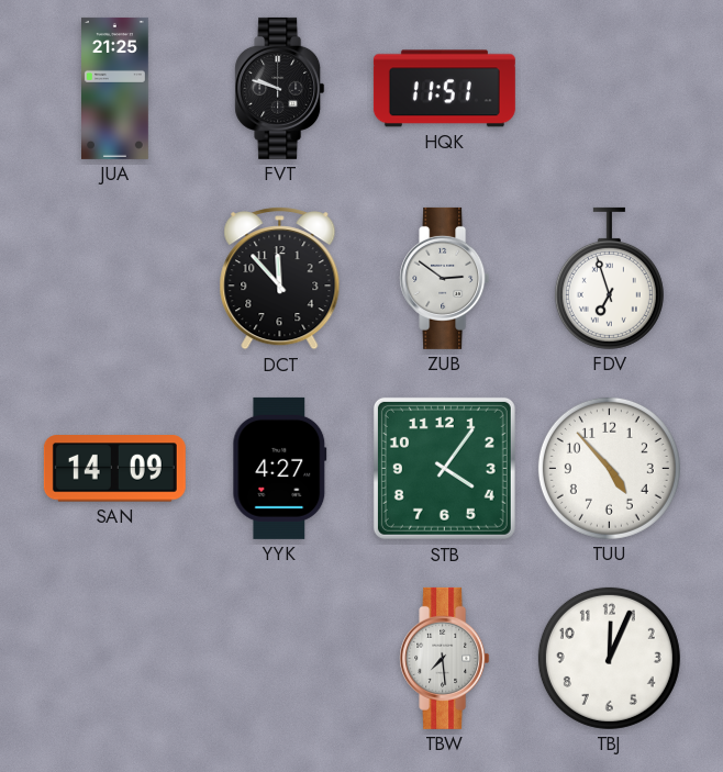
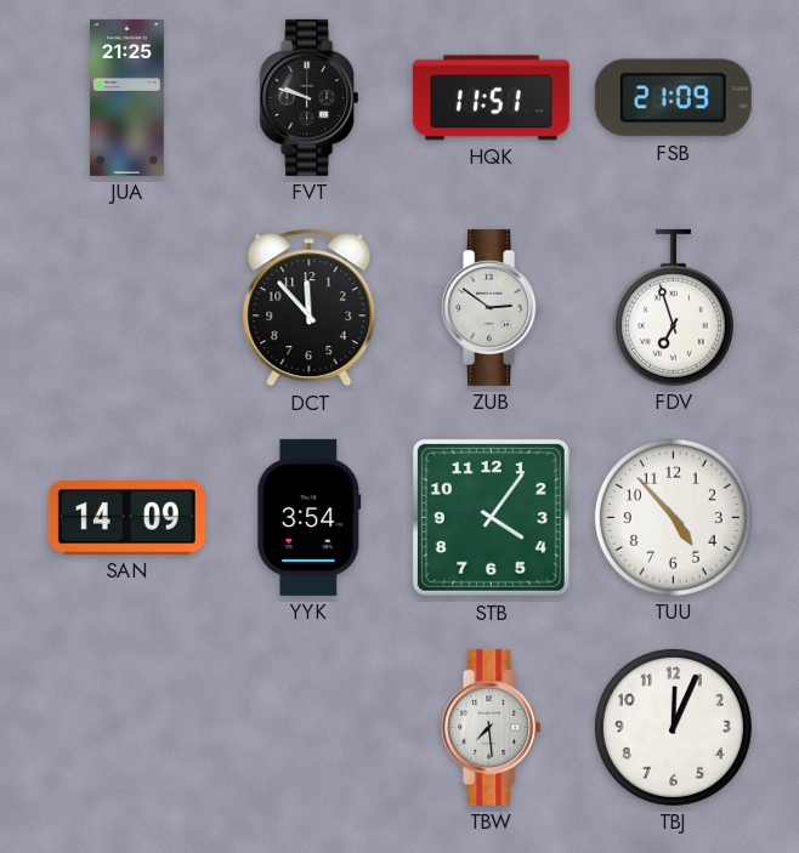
FSB: none -> 21:09 (673, 98)
YYK: 4:27 -> 3:54 (310, 517)
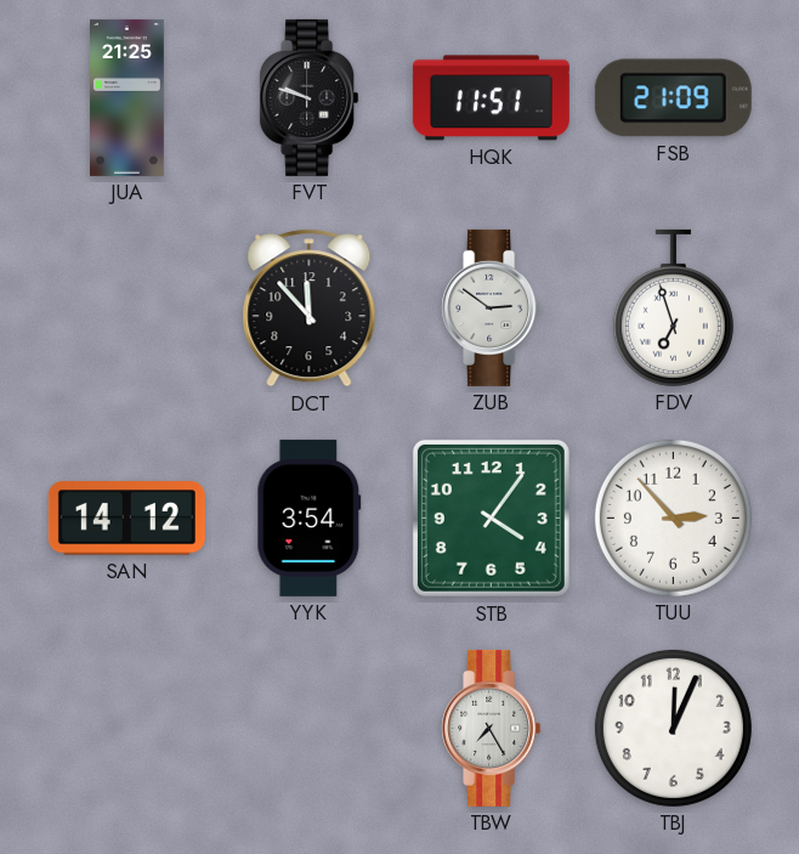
SAN: 14:09 -> 14:12 (126, 519)
TUU: 4:53 -> 2:53 (673, 518)
TBW: 7:29 -> 7:25 (492, 728)
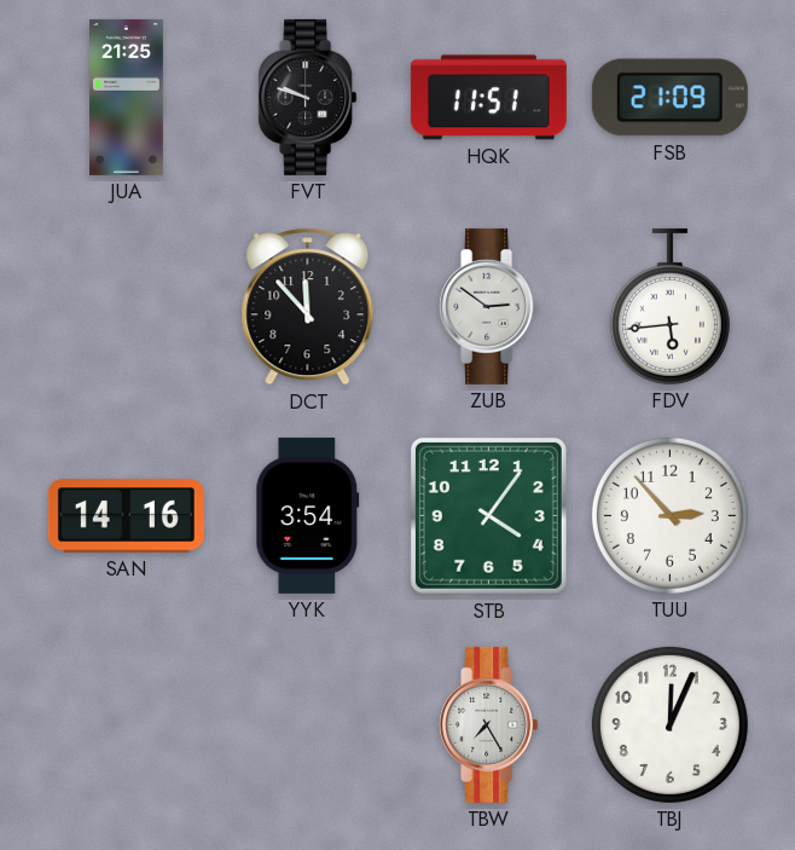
FDV: 6:57 -> 5:44 (669, 306)
SAN: 14:12 -> 14:16 (126, 516)
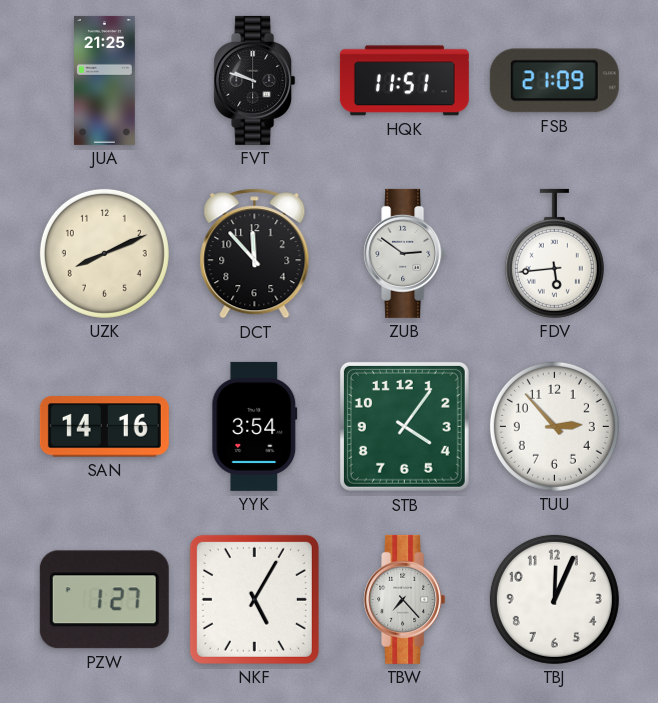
UZK: none -> 8:11 (104, 253)
PZW: none -> 1:27 (104, 600)
NKF: none -> 5:05 (254, 599)
TBW: 7:25 -> 7:23 (405, 599)
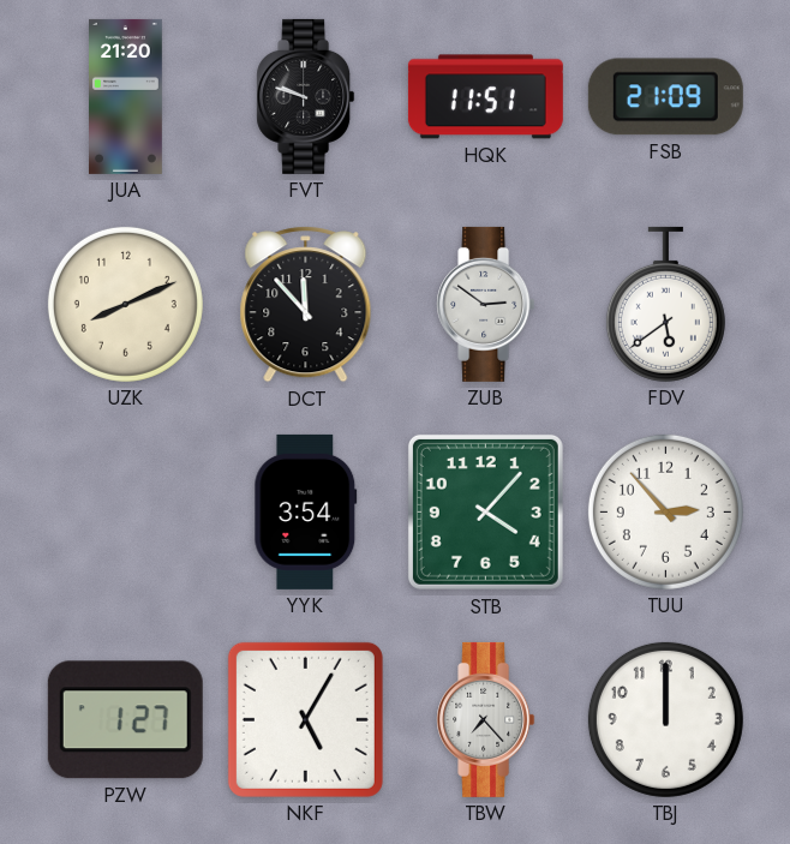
JUA: 21:25 -> 21:20 (126, 96)
FDV: 5:44 -> 5:39 (665, 304)
SAN: 14:16 -> none (104, 427)
STB: 4:06 -> 4:07 (485, 511)
TBJ: 12:04 -> 12:00 (665, 719)
